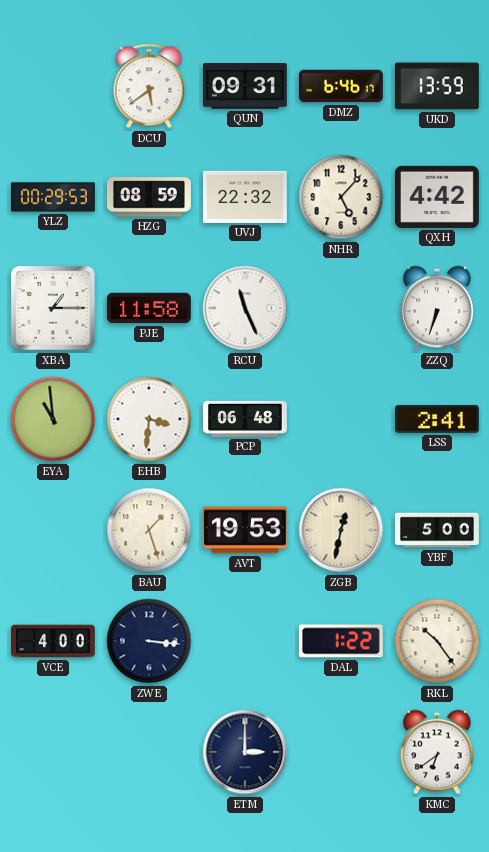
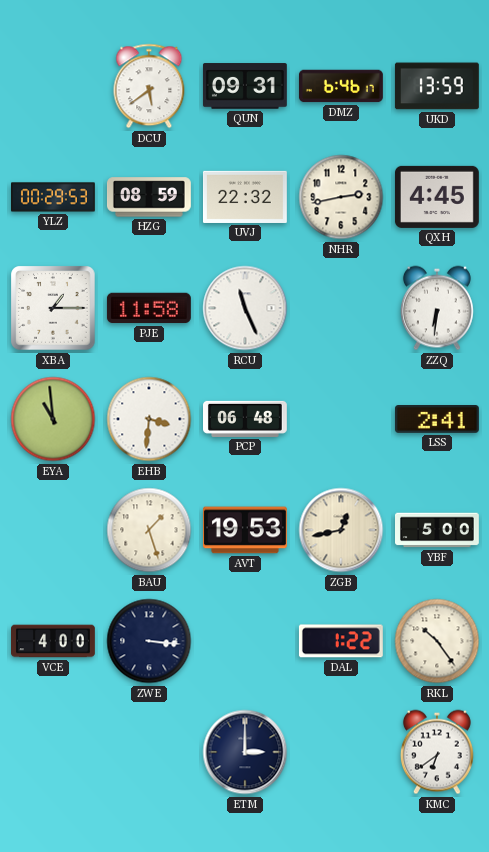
NHR: 5:07 -> 2:43 (341, 197)
QXH: 4:42 -> 4:45 (437, 197)
ZZQ: 6:33 -> 6:31 (437, 308)
ZGB: 12:32 -> 12:43 (341, 530)
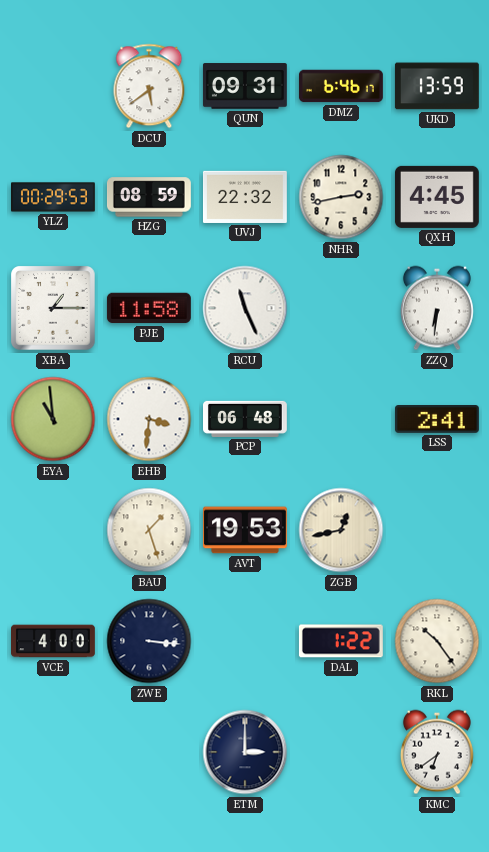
YBF: 5:00 -> none (438, 530)
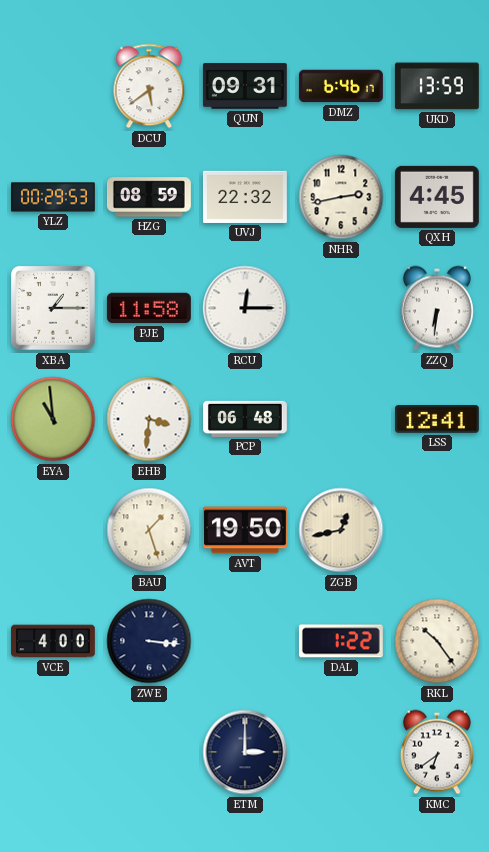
RCU: 11:26 -> 12:15 (245, 308)
LSS: 2:41 -> 12:41 (437, 420)
AVT: 19:53 -> 19:50 (245, 530)
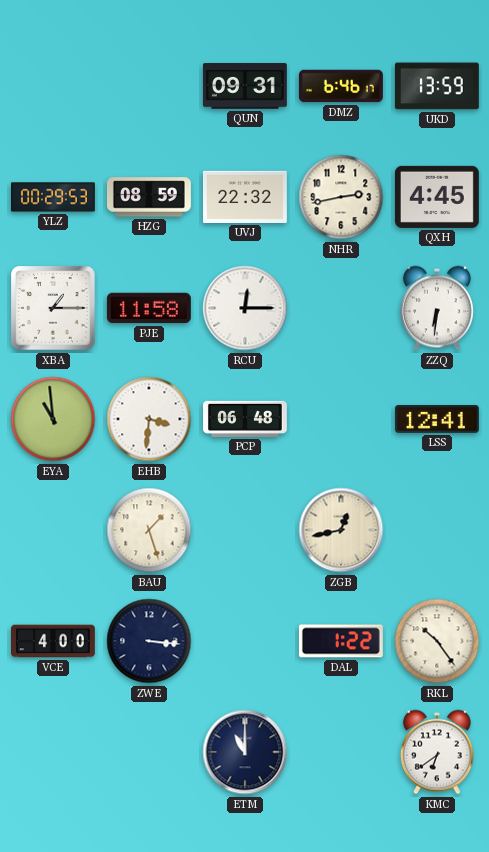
DCU: 5:39 -> none (149, 86)
AVT: 19:50 -> none (245, 530)
ETM: 3:00 -> 11:00 (245, 752)
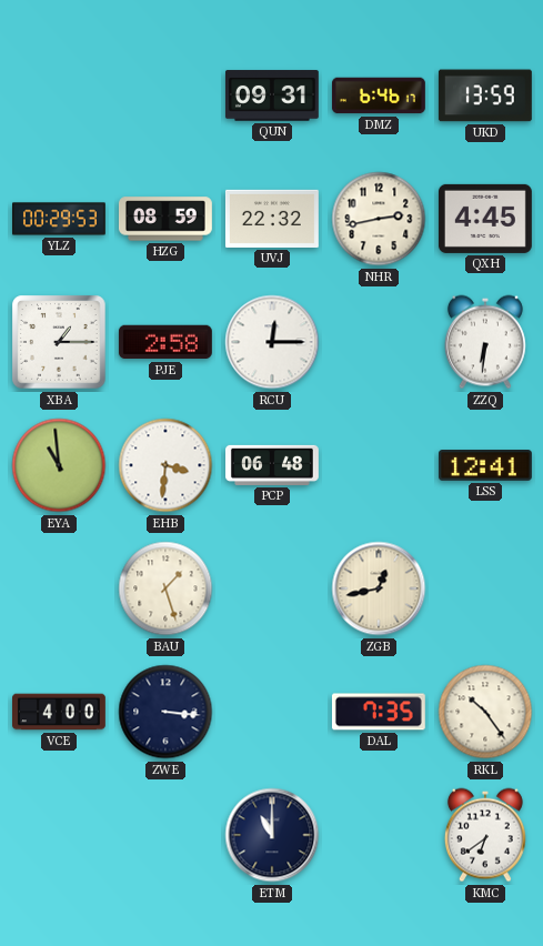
PJE: 11:58 -> 2:58 (165, 342)
DAL: 1:22 -> 7:35 (379, 712)
